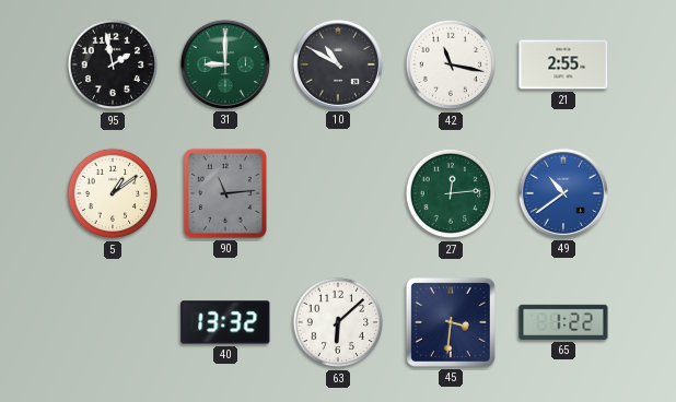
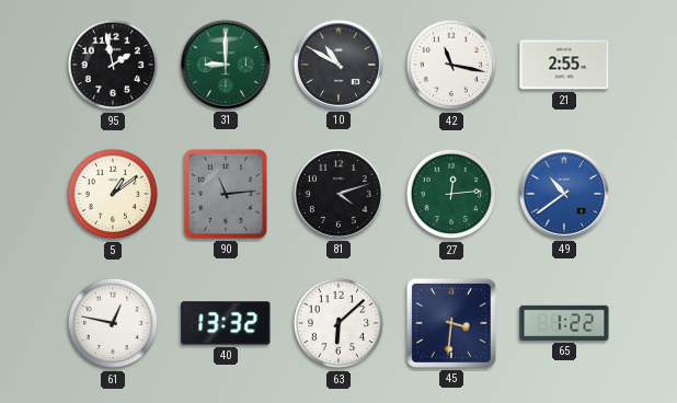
81: none -> 4:12 (338, 194)
61: none -> 12:47 (113, 323)
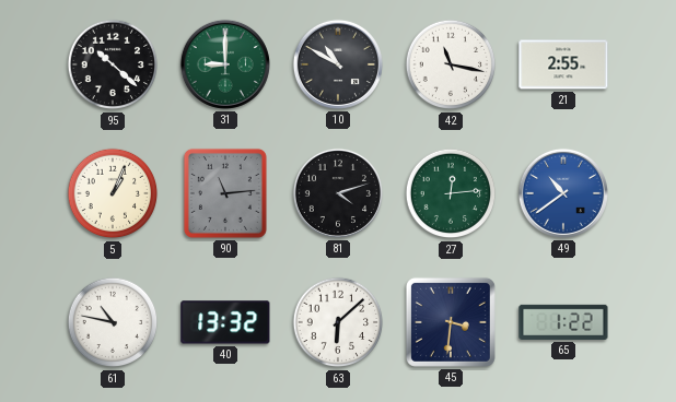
95: 1:58 -> 10:22 (113, 64)
5: 1:09 -> 1:04 (113, 193)
61: 12:47 -> 10:47 (113, 322)
